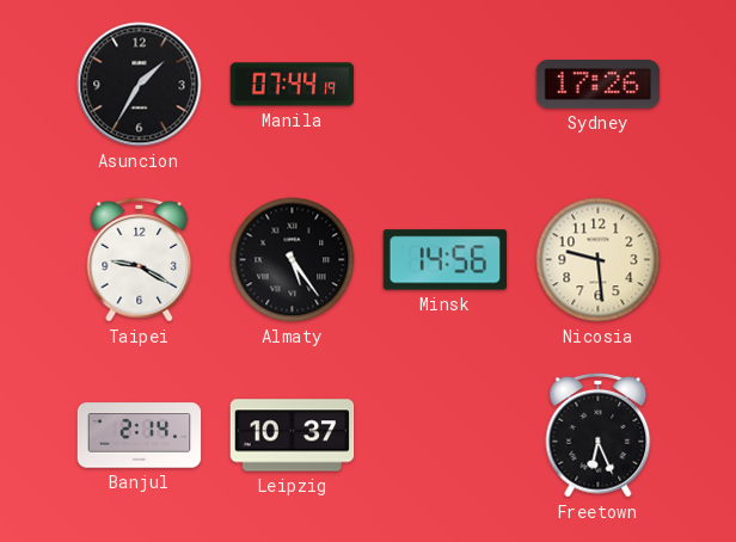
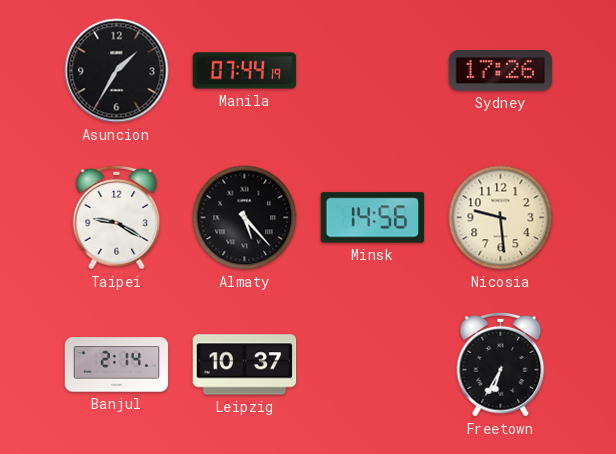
Almaty: 5:24 -> 5:23 (245, 218)
Freetown: 6:26 -> 6:35 (501, 364)
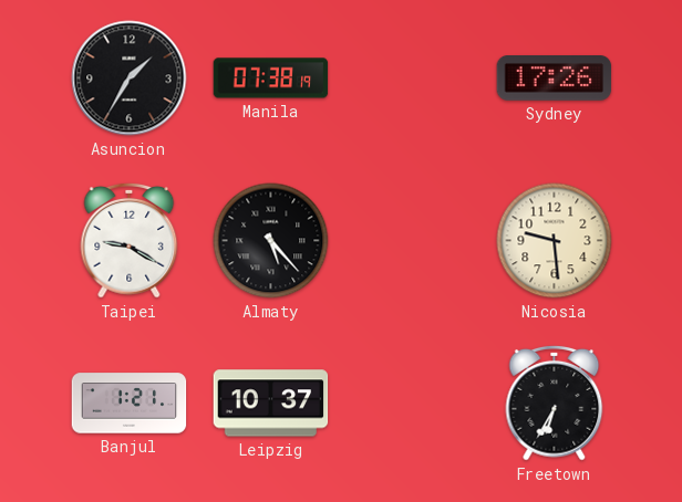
Manila: 07:44 -> 07:38 (271, 79)
Minsk: 14:56 -> none (373, 218)
Banjul: 2:14 -> 1:21 (130, 404)
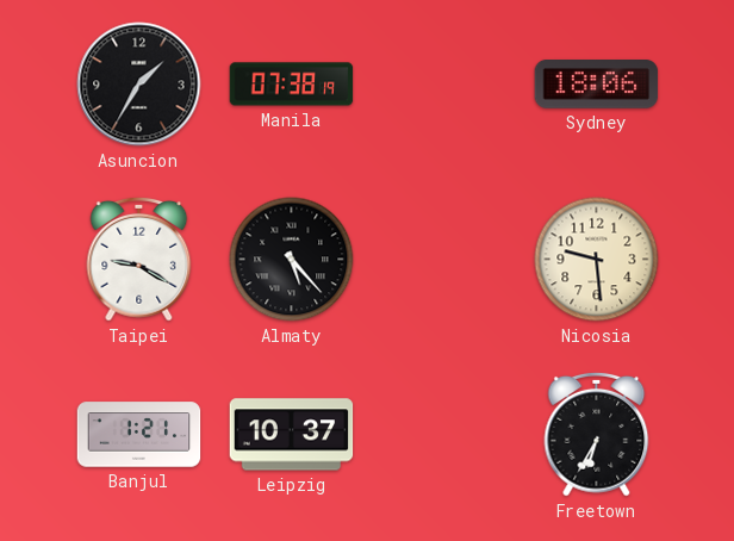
Sydney: 17:26 -> 18:06 (597, 85)
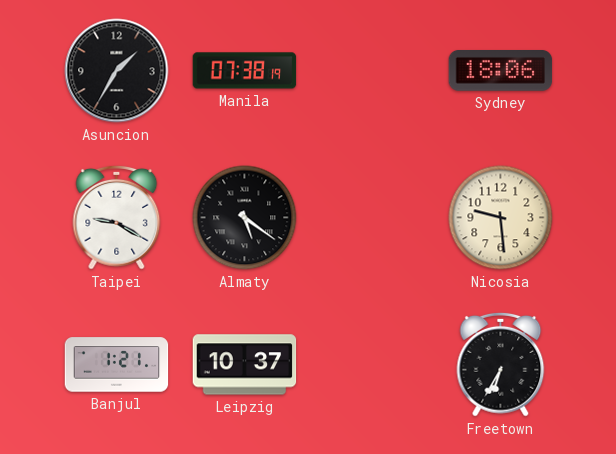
Almaty: 5:23 -> 5:21 (245, 218)
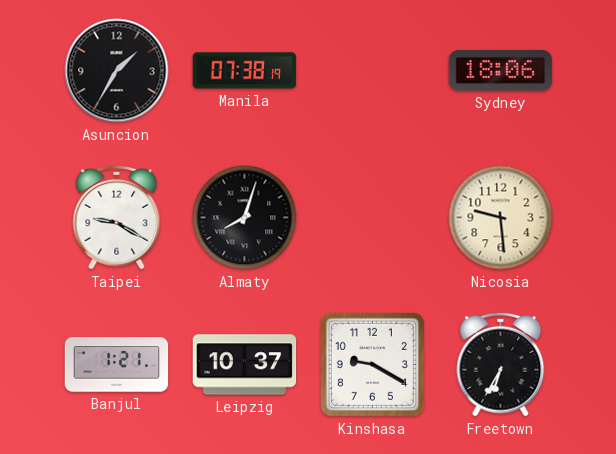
Almaty: 5:21 -> 8:03 (245, 218)
Kinshasa: none -> 9:20 (372, 364)
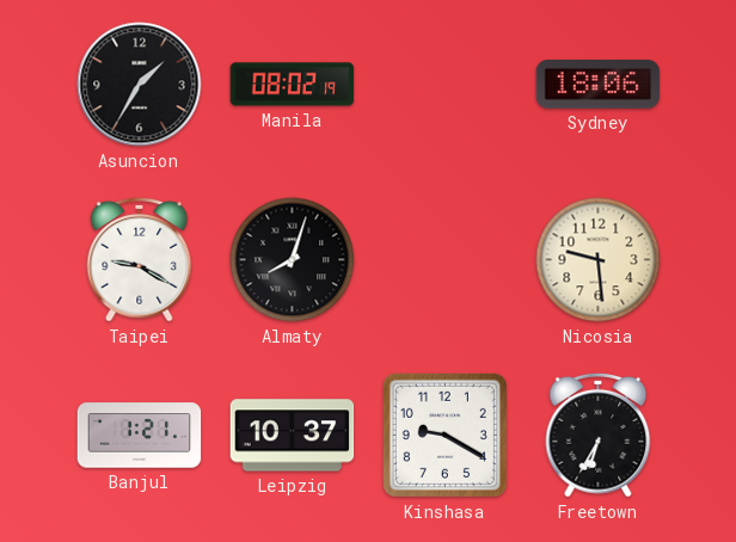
Manila: 07:38 -> 08:02 (293, 85)
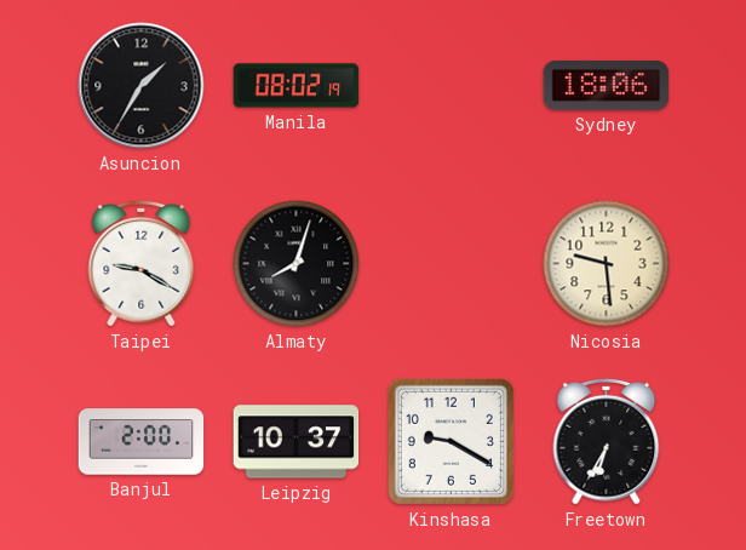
Banjul: 1:21 -> 2:00 (142, 442)
